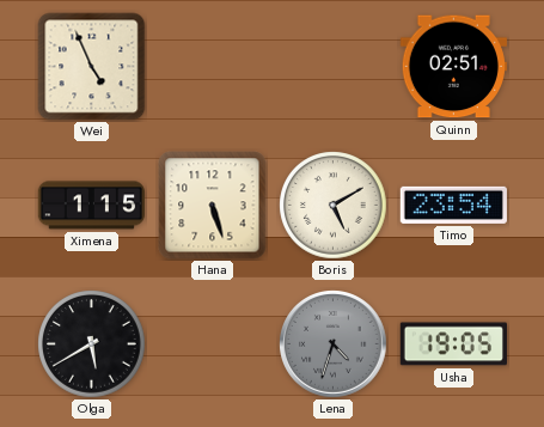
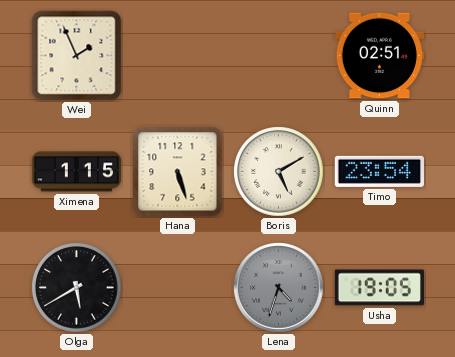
Wei: 4:56 -> 1:56 (77, 56)
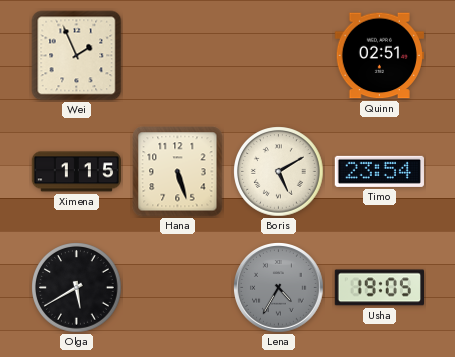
Lena: 4:33 -> 4:35 (279, 288)
